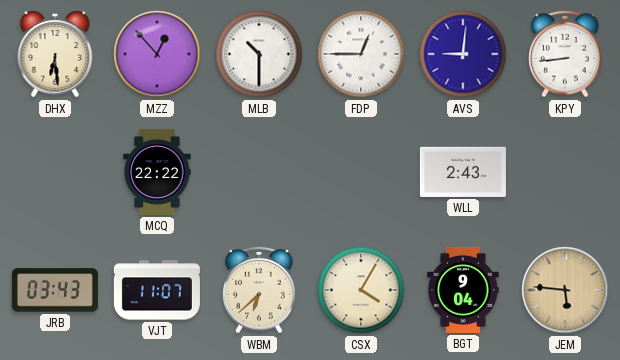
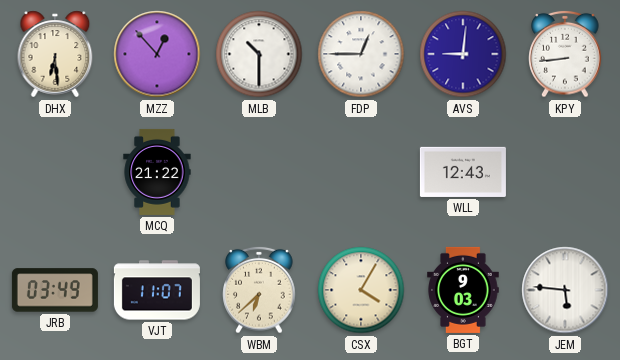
MCQ: 22:22 -> 21:22 (157, 172)
WLL: 2:43 -> 12:43 (463, 172)
JRB: 03:43 -> 03:49 (55, 290)
BGT: 9:04 -> 9:03 (463, 290)
JEM dial: champagne -> white (565, 290)
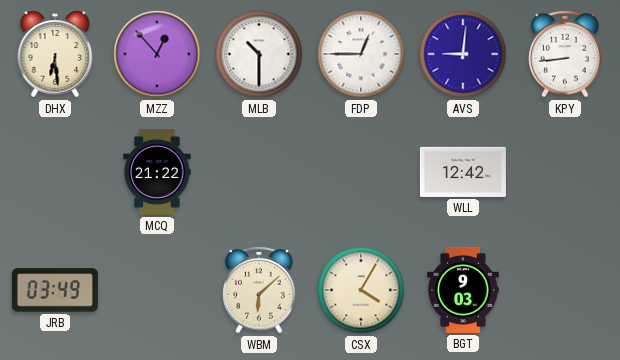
WLL: 12:43 -> 12:42 (463, 172)
VJT: 11:07 -> none (157, 290)
WBM: 6:38 -> 6:08 (259, 290)
JEM: 5:46 -> none (565, 290)
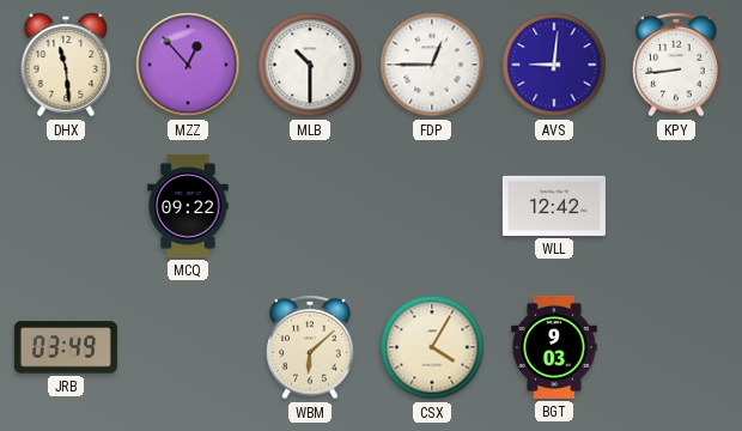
DHX: 6:29 -> 11:29 (66, 65)
MCQ: 21:22 -> 09:22 (188, 206)
